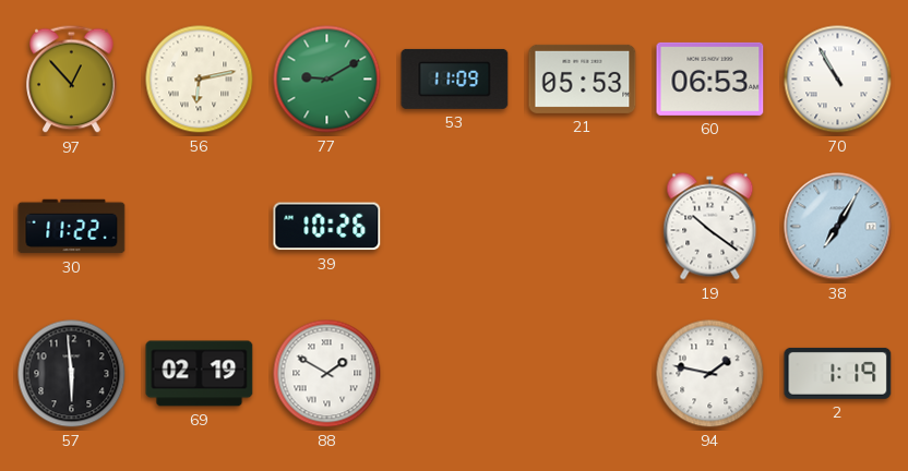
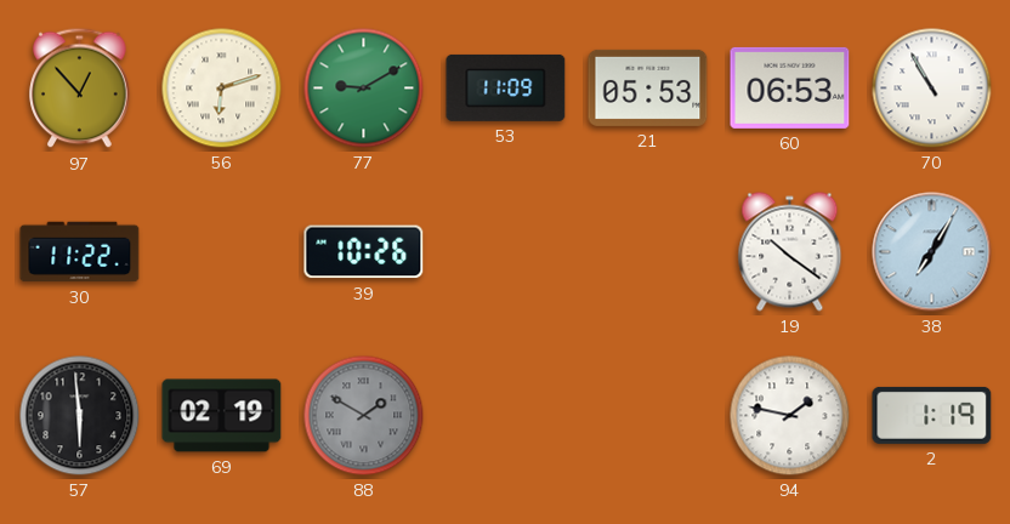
56: 6:13 -> 6:12 (222, 89)
88 dial: white -> grey (364, 416)
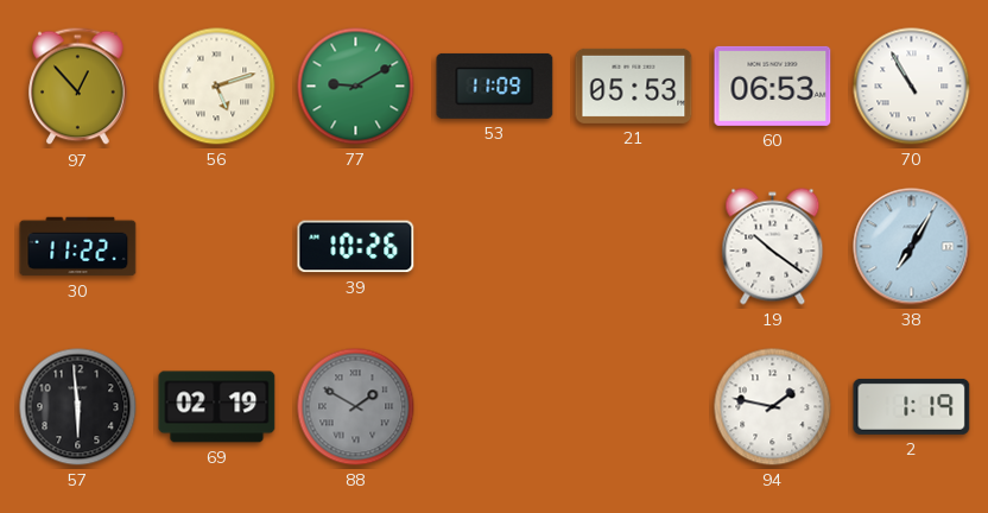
56: 6:12 -> 5:12 (217, 87)
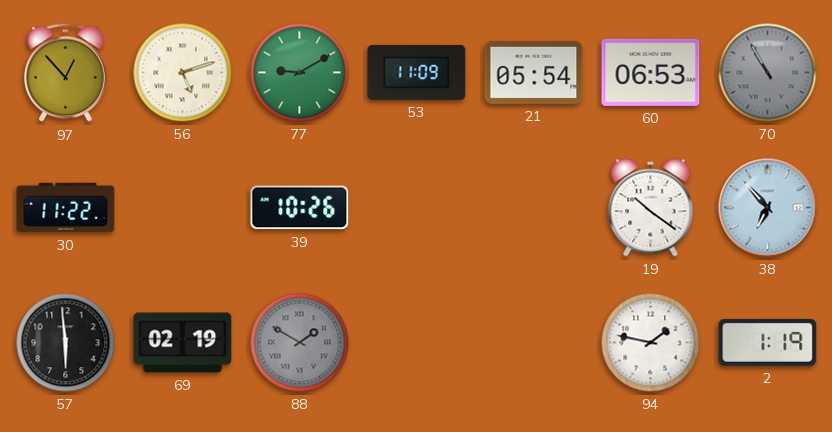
21: 05:53 -> 05:54 (534, 72)
70 dial: white -> grey (768, 73)
38: 7:05 -> 6:53 (768, 208)
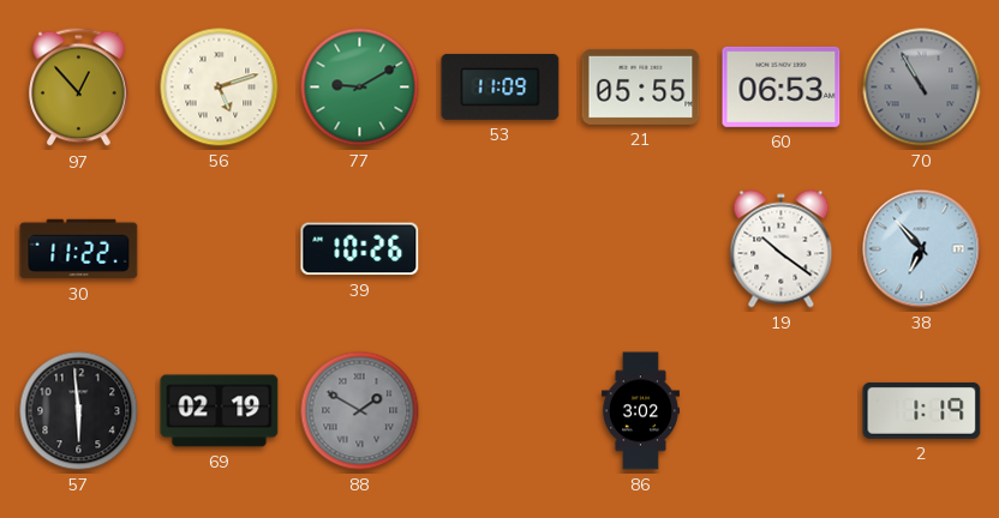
21: 05:54 -> 05:55 (641, 86)
86: none -> 3:02 (640, 411)
94: 1:47 -> none (651, 343)
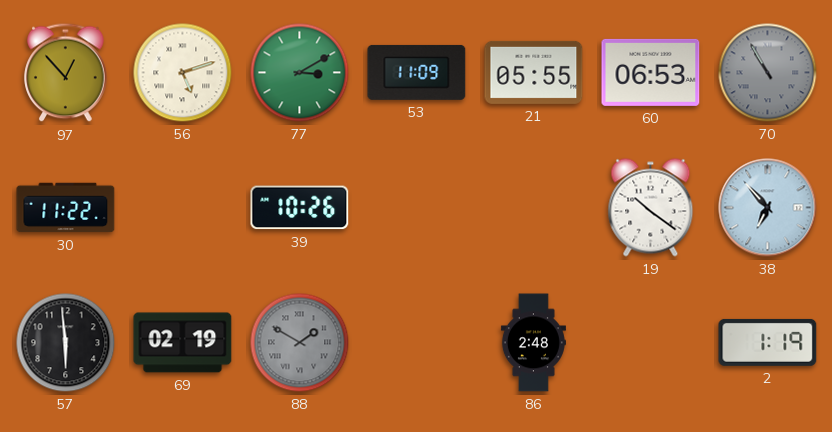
77: 9:10 -> 3:10 (300, 73)
86: 3:02 -> 2:48 (533, 343)
